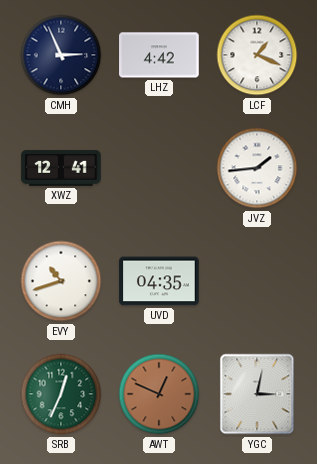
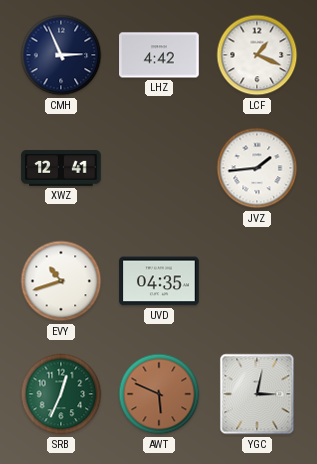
AWT: 12:49 -> 5:49 (159, 394)
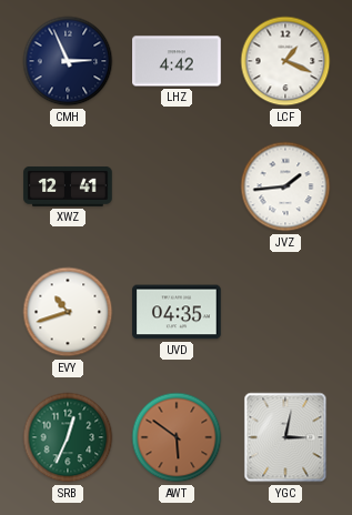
AWT: 5:49 -> 5:51 (177, 437)
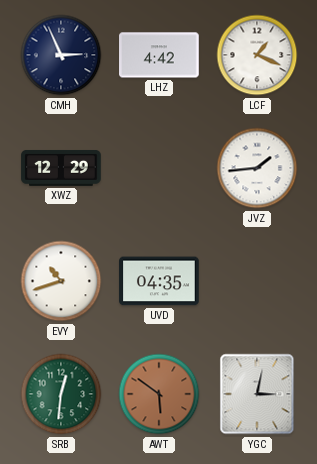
XWZ: 12:41 -> 12:29 (61, 168)
SRB: 12:34 -> 12:31 (61, 394)
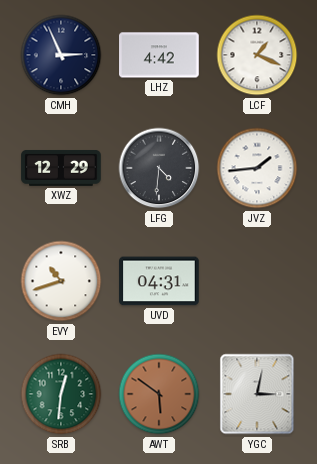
LFG: none -> 4:31 (159, 168)
UVD: 04:35 -> 04:31 (159, 281)
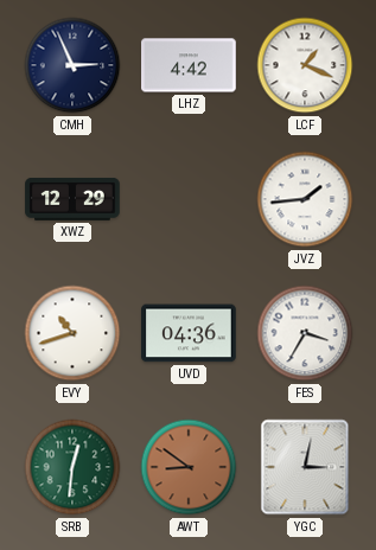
LFG: 4:31 -> none (159, 168)
UVD: 04:31 -> 04:36 (189, 333)
FES: none -> 3:35 (305, 333)
AWT: 5:51 -> 8:51 (189, 467)
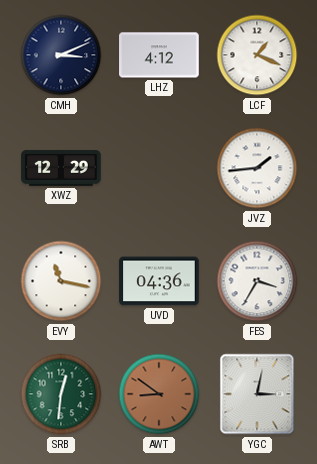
CMH: 2:56 -> 3:11 (61, 55)
LHZ: 4:42 -> 4:12 (159, 55)
EVY: 10:42 -> 11:17 (61, 281)
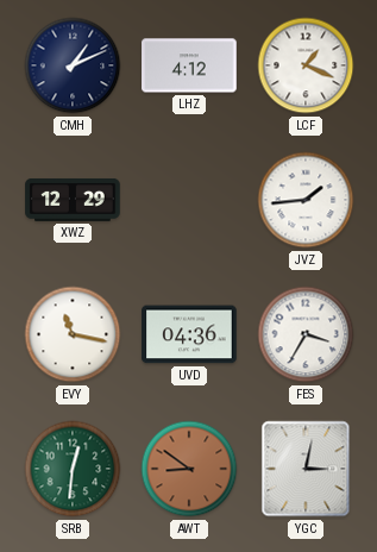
CMH: 3:11 -> 1:11 (73, 65)
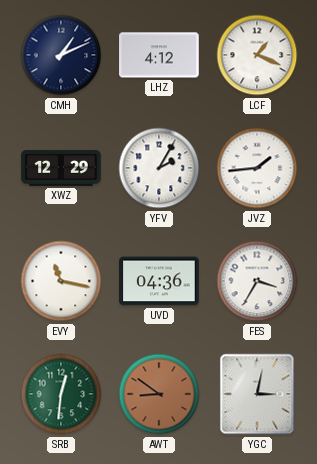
YFV: none -> 2:05 (159, 168)
